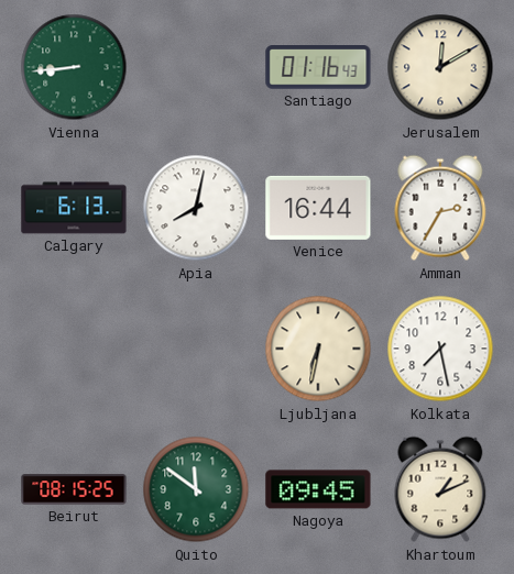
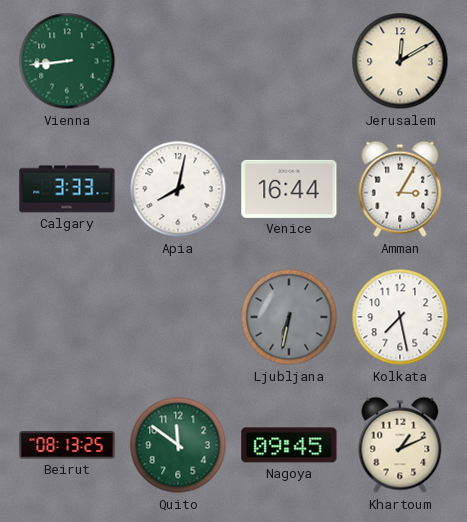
Santiago: 01:16 -> none (318, 67)
Calgary: 6:13 -> 3:33 (67, 189)
Amman: 2:35 -> 3:05 (400, 189)
Ljubljana dial: cream -> grey (289, 317)
Beirut: 08:15 -> 08:13 (67, 445)
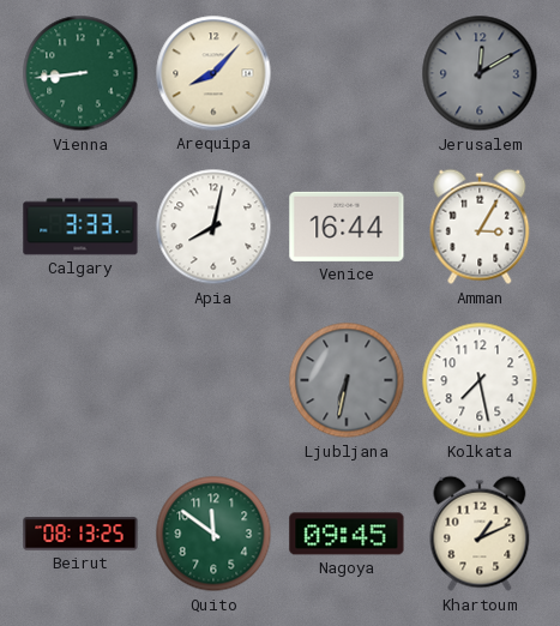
Arequipa: none -> 8:07 (213, 73)
Jerusalem dial: cream -> grey (480, 73)
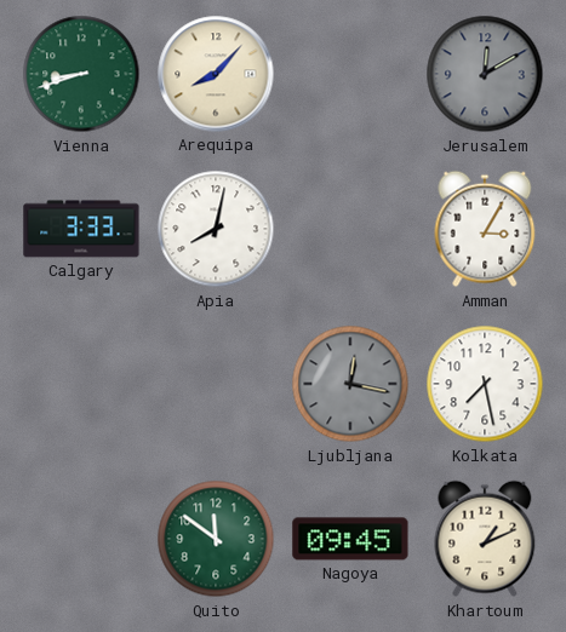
Vienna: 8:44 -> 8:42 (81, 74)
Venice: 16:44 -> none (347, 227)
Ljubljana: 6:32 -> 12:17 (350, 384)
Beirut: 08:13 -> none (80, 534)
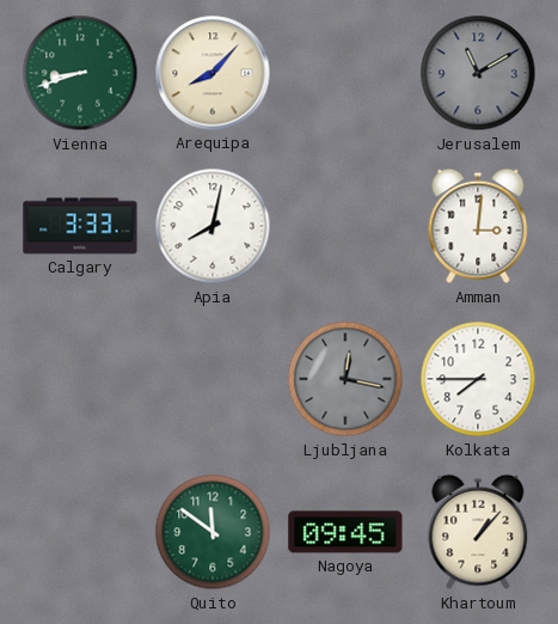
Jerusalem: 12:10 -> 11:10 (478, 73)
Amman: 3:05 -> 3:01 (478, 226)
Kolkata: 7:28 -> 7:45 (478, 379)
Khartoum: 1:11 -> 1:07 (478, 532)
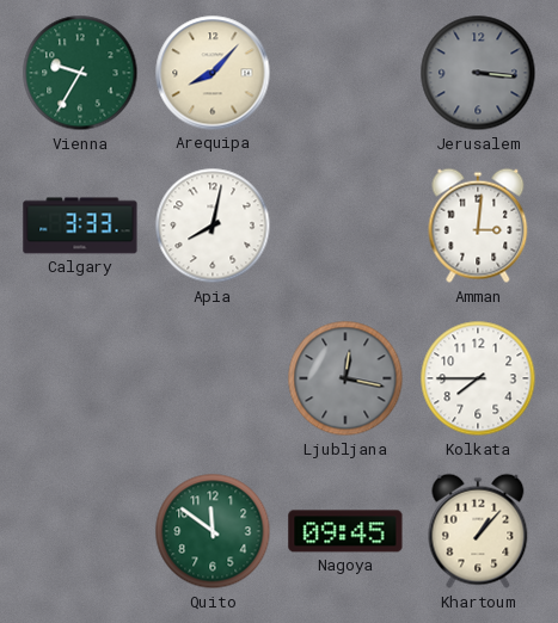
Vienna: 8:42 -> 9:35 (80, 73)
Jerusalem: 11:10 -> 3:16 (478, 73)
